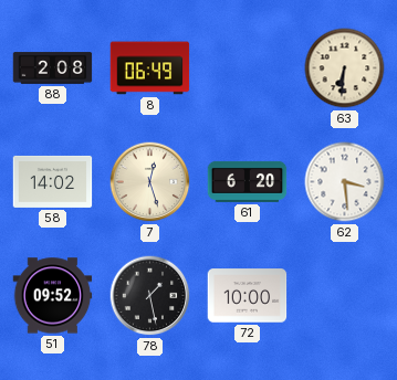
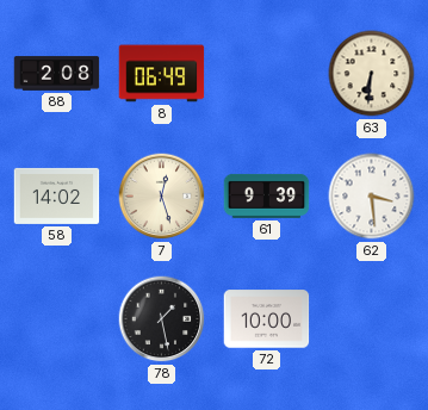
61: 6:20 -> 9:39 (267, 195)
51: 09:52 -> none (53, 296)
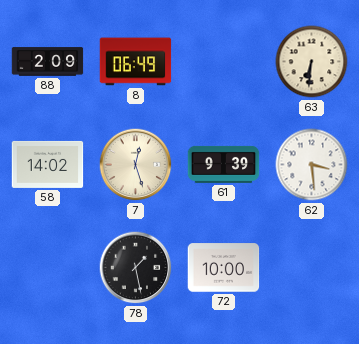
88: 2:08 -> 2:09 (48, 62)
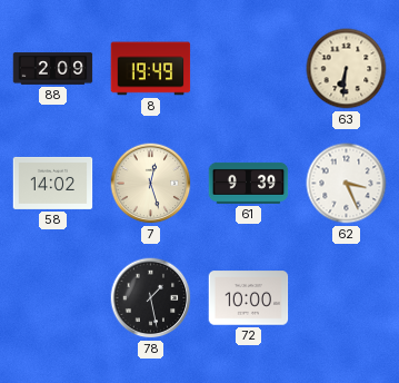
8: 06:49 -> 19:49 (151, 69)
62: 3:29 -> 3:26 (347, 184)
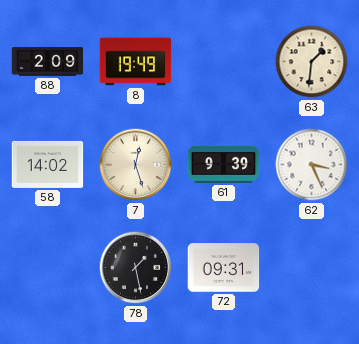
63: 6:31 -> 1:31 (312, 62)
72: 10:00 -> 09:31 (224, 268)
